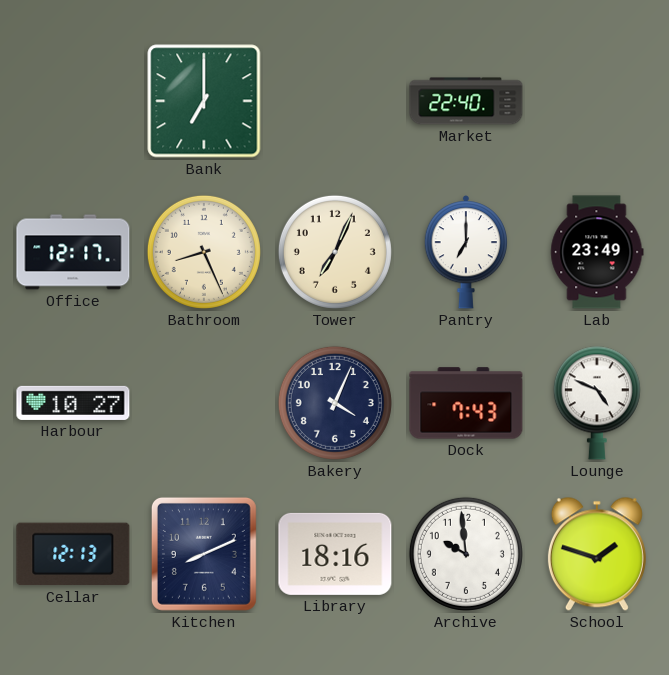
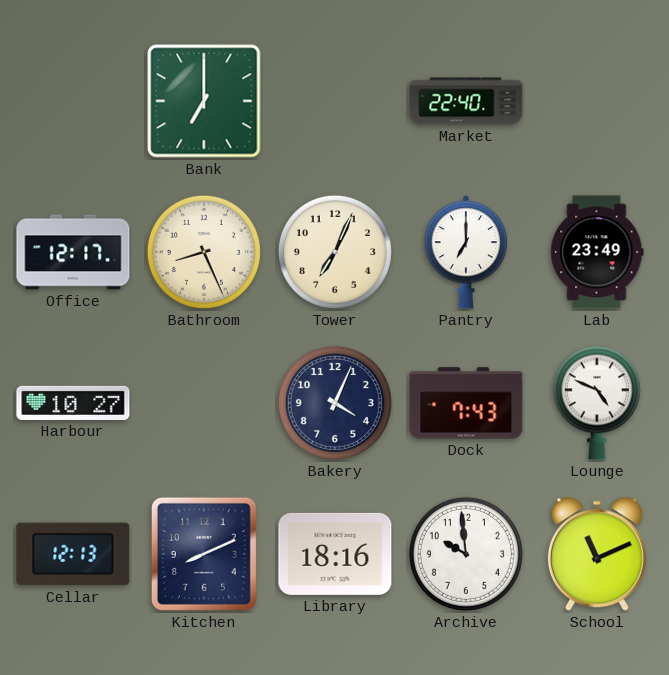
School: 1:48 -> 11:11 (597, 554)
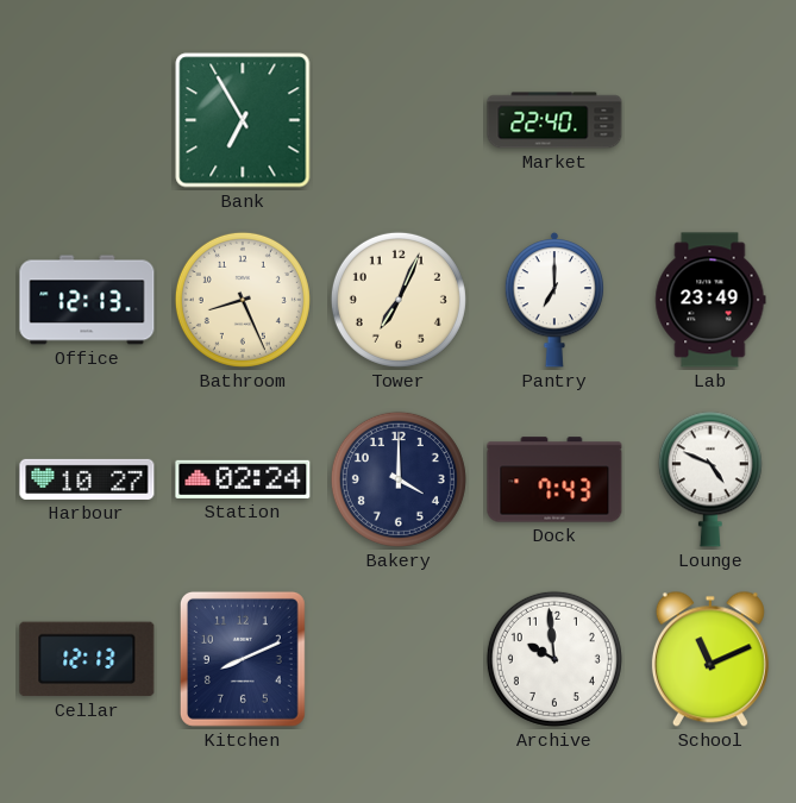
Bank: 7:00 -> 6:55 (243, 120)
Office: 12:17 -> 12:13 (87, 300)
Station: none -> 02:24 (243, 479)
Bakery: 4:04 -> 4:00 (399, 479)
Library: 18:16 -> none (335, 554)
